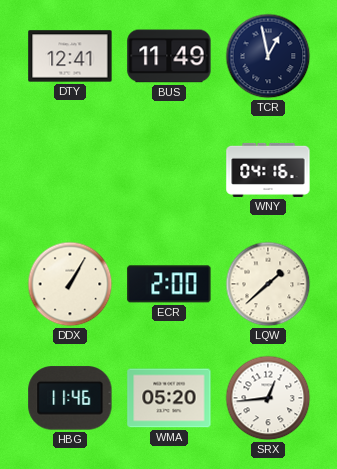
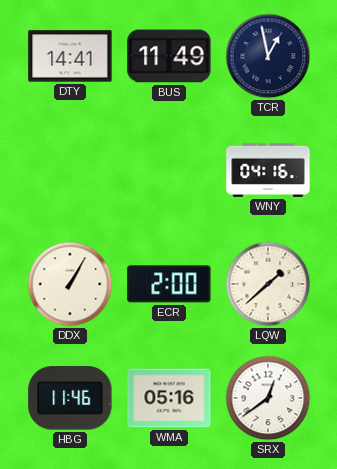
DTY: 12:41 -> 14:41 (70, 56)
WMA: 05:20 -> 05:16 (169, 398)
SRX: 12:44 -> 12:39 (268, 398)
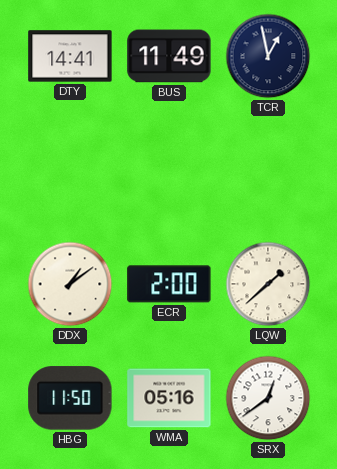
WNY: 04:16 -> none (268, 170)
DDX: 1:05 -> 1:09 (70, 284)
HBG: 11:46 -> 11:50 (70, 398)
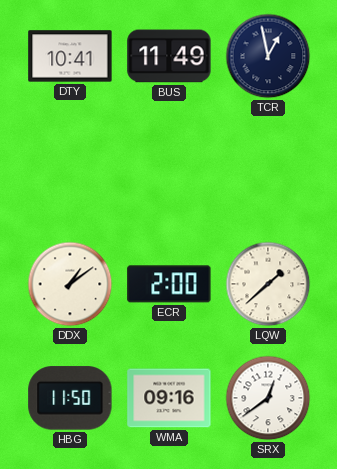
DTY: 14:41 -> 10:41 (70, 56)
WMA: 05:16 -> 09:16 (169, 398)
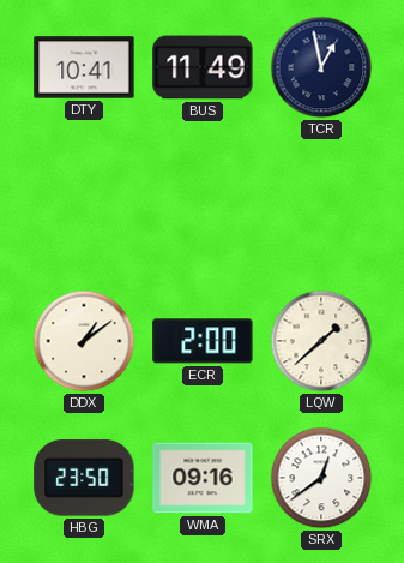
HBG: 11:50 -> 23:50 (84, 478)
